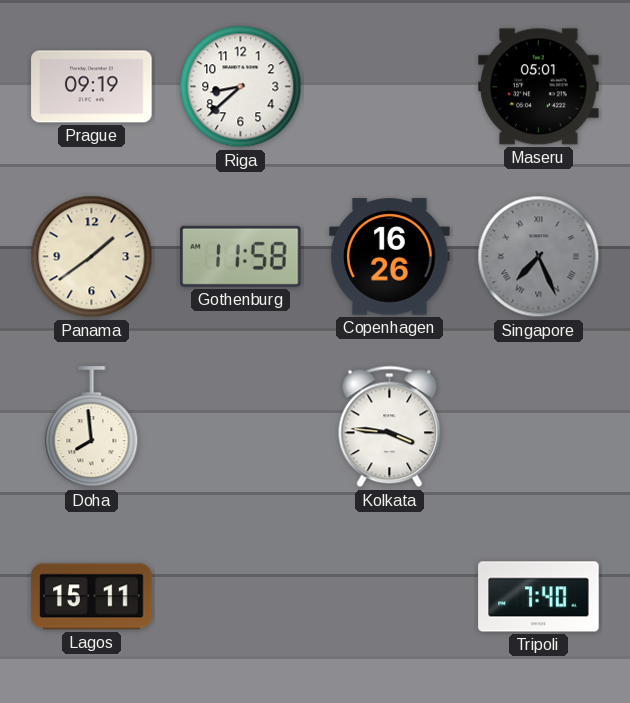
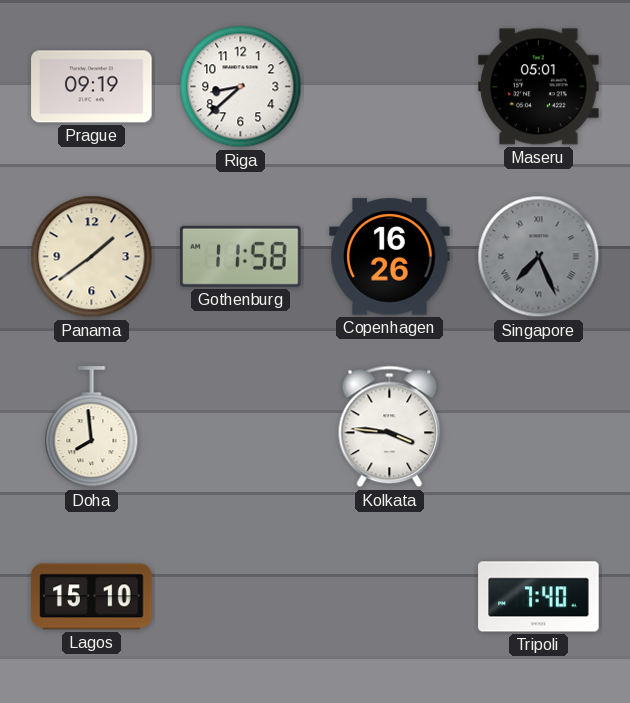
Lagos: 15:11 -> 15:10 (92, 597)
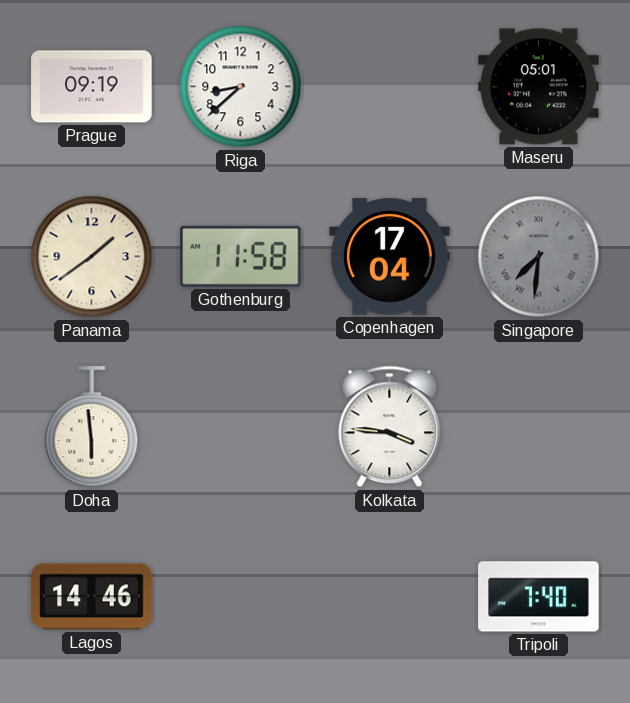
Copenhagen: 16:26 -> 17:04 (390, 257)
Singapore: 7:26 -> 7:31 (539, 257)
Doha: 7:59 -> 5:59 (92, 427)
Lagos: 15:10 -> 14:46 (92, 597)
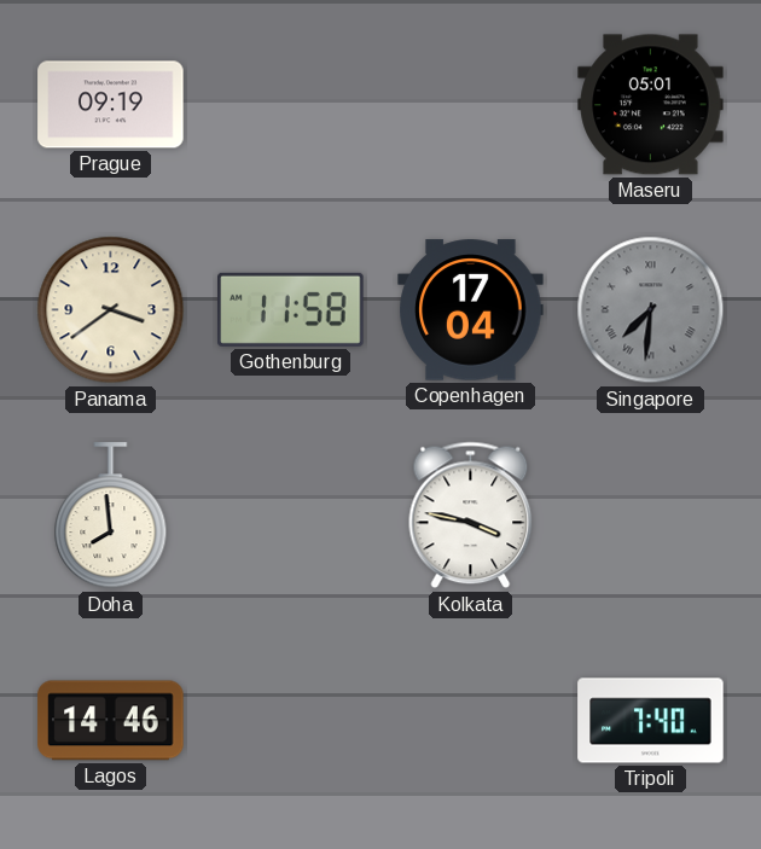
Riga: 8:38 -> none (241, 87)
Panama: 1:39 -> 3:39 (111, 310)
Doha: 5:59 -> 7:59 (111, 516)
Kolkata: 3:46 -> 3:47 (471, 516)
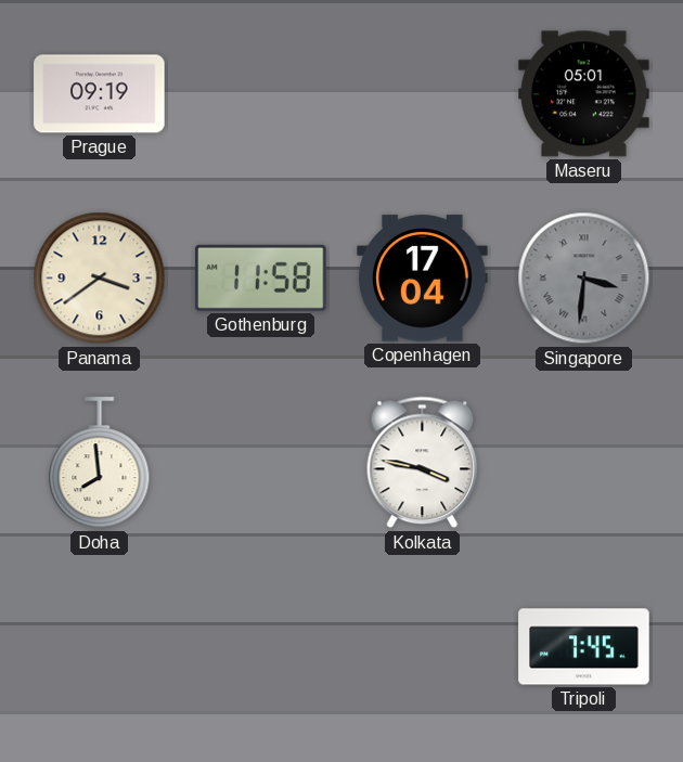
Singapore: 7:31 -> 3:31 (584, 279)
Lagos: 14:46 -> none (111, 721)
Tripoli: 7:40 -> 7:45 (584, 647)
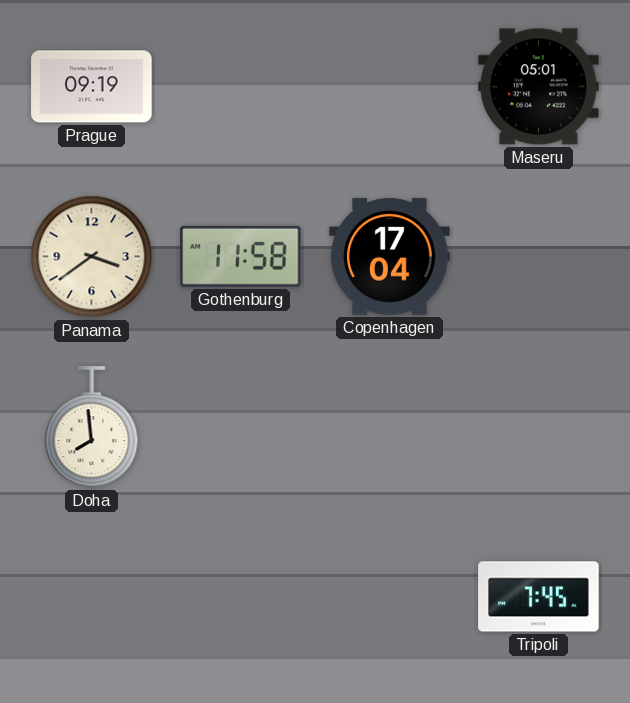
Singapore: 3:31 -> none (584, 279)
Kolkata: 3:47 -> none (423, 463)
